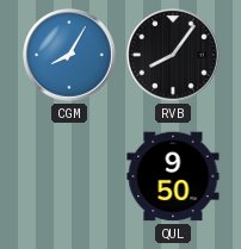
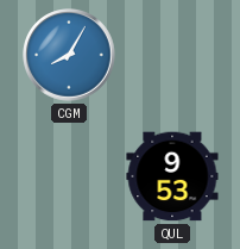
RVB: 8:06 -> none (173, 55)
QUL: 9:50 -> 9:53 (172, 176)
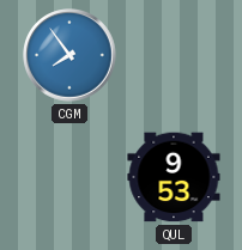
CGM: 8:05 -> 7:54 (69, 55)
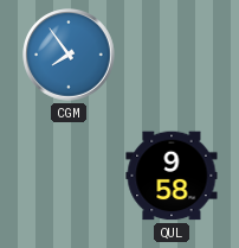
QUL: 9:53 -> 9:58 (172, 176)
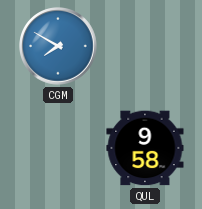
CGM: 7:54 -> 7:50 (58, 46)
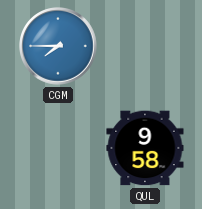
CGM: 7:50 -> 7:45 (58, 46)
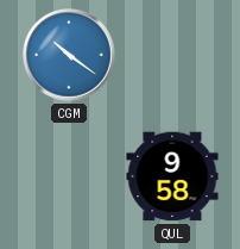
CGM: 7:45 -> 10:21 (69, 55)
